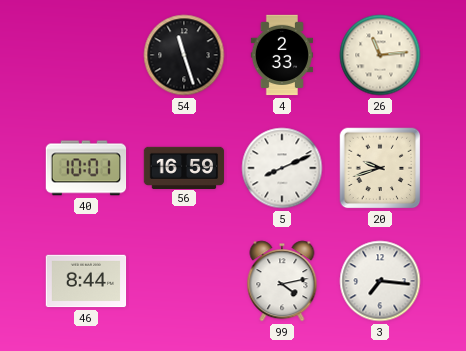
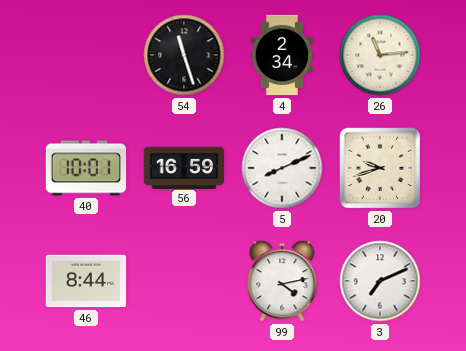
4: 2:33 -> 2:34 (281, 55)
3: 7:16 -> 7:11 (380, 281)
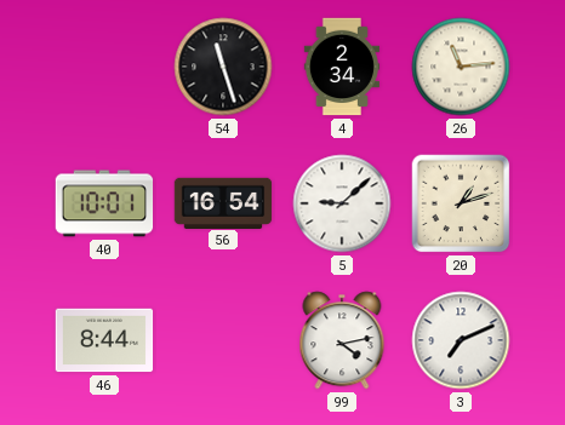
56: 16:59 -> 16:54 (223, 202)
5: 8:11 -> 9:08 (342, 203)
20: 9:42 -> 1:12 (461, 203)
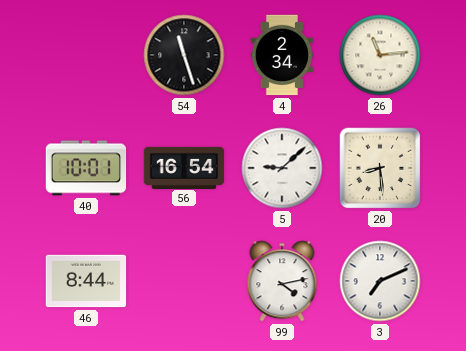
20: 1:12 -> 8:29 (380, 168)
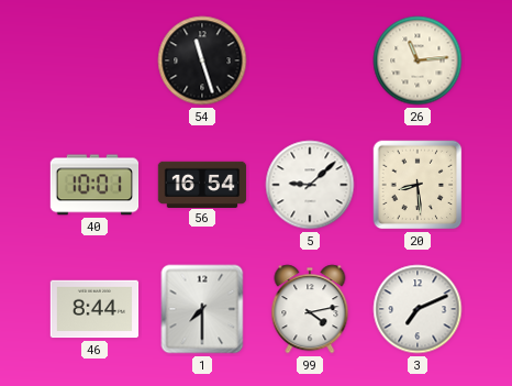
4: 2:34 -> none (281, 55)
1: none -> 7:30 (202, 309)
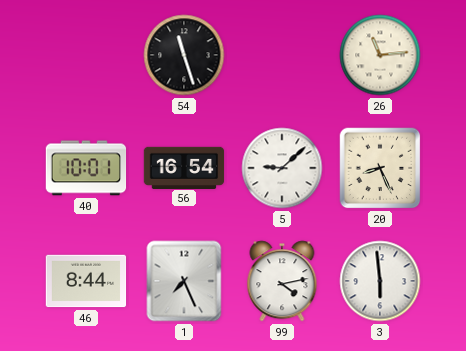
20: 8:29 -> 8:26 (380, 168)
1: 7:30 -> 7:26 (184, 281)
3: 7:11 -> 5:59 (380, 281)
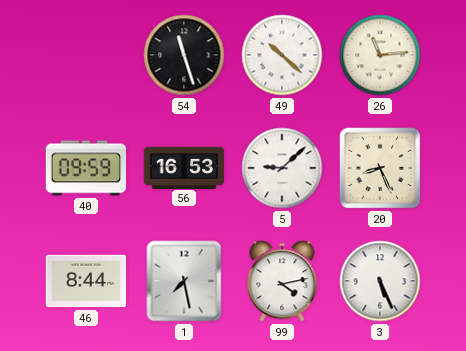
49: none -> 10:22 (282, 55)
40: 10:01 -> 09:59 (86, 168)
56: 16:54 -> 16:53 (184, 167)
1: 7:26 -> 7:28 (184, 281)
3: 5:59 -> 5:26 (380, 281)
